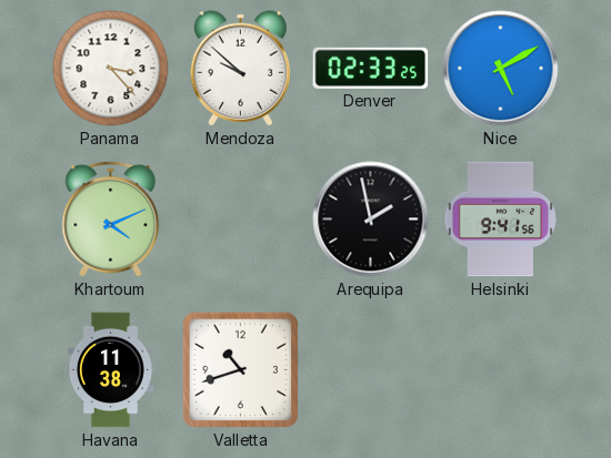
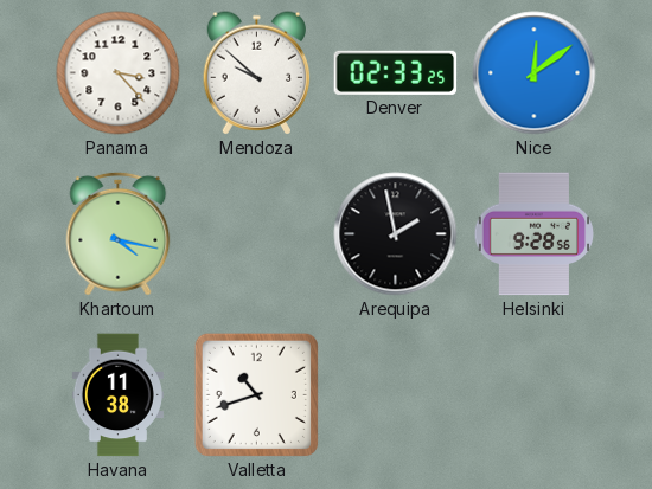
Nice: 5:10 -> 12:09 (535, 73)
Khartoum: 4:11 -> 4:17 (119, 233)
Helsinki: 9:41 -> 9:28 (533, 234)
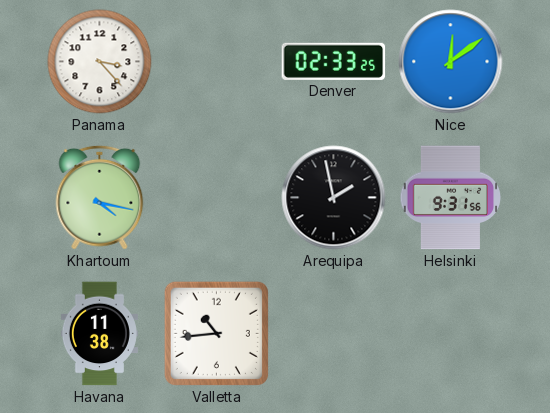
Mendoza: 9:52 -> none (257, 73)
Helsinki: 9:28 -> 9:31 (450, 198)
Valletta: 10:42 -> 10:44 (216, 333)
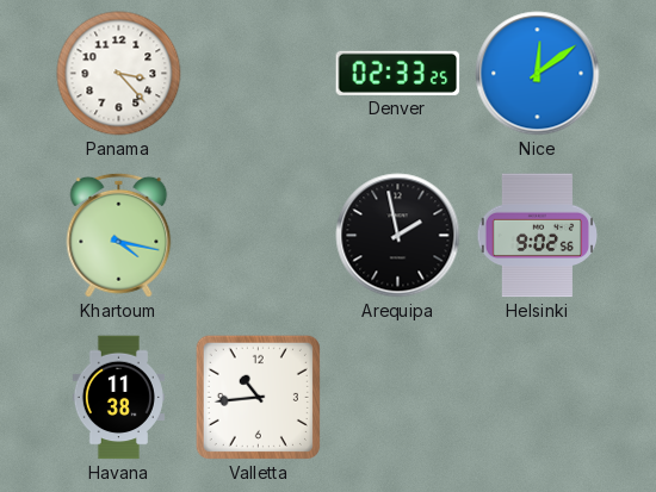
Helsinki: 9:31 -> 9:02 (537, 236)
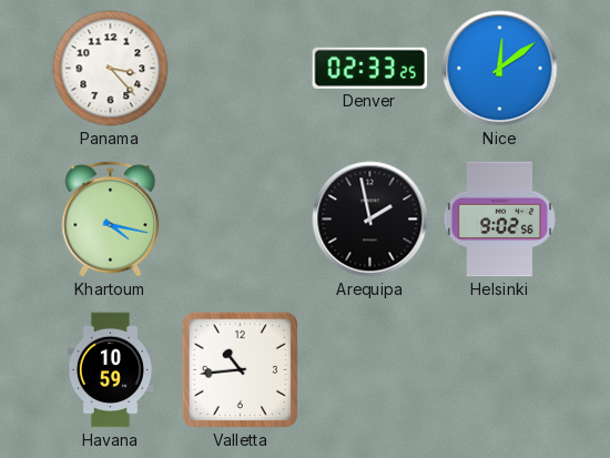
Havana: 11:38 -> 10:59 (110, 370)
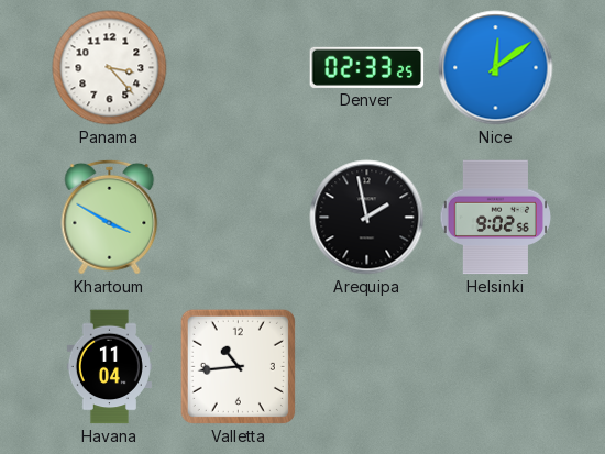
Khartoum: 4:17 -> 3:50 (110, 217)
Havana: 10:59 -> 11:04 (109, 367)
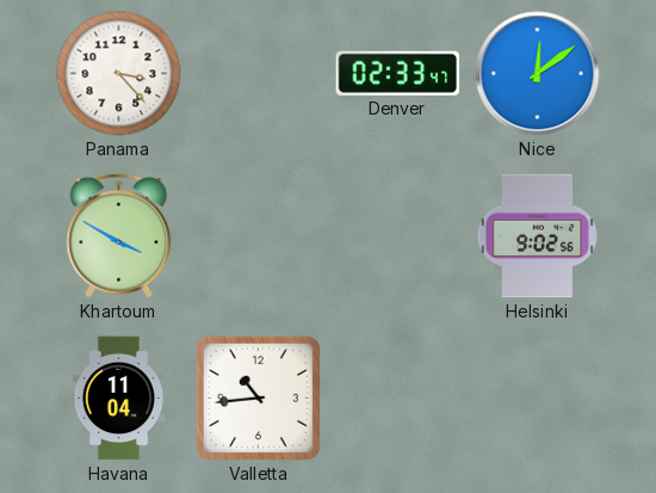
Denver: 02:33:25 -> 02:33:47 (398, 73)
Arequipa: 1:58 -> none (367, 218)
